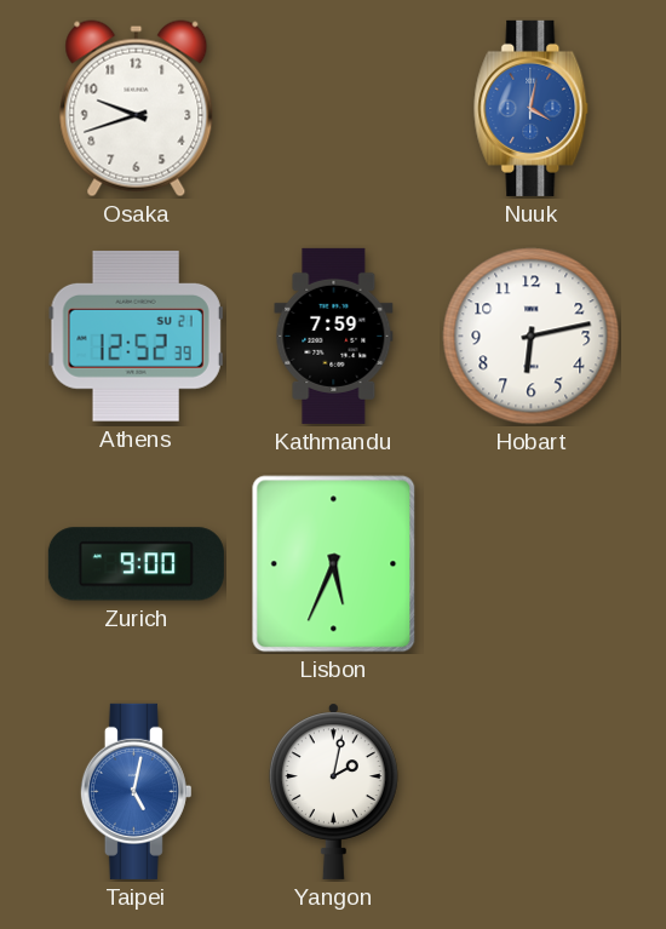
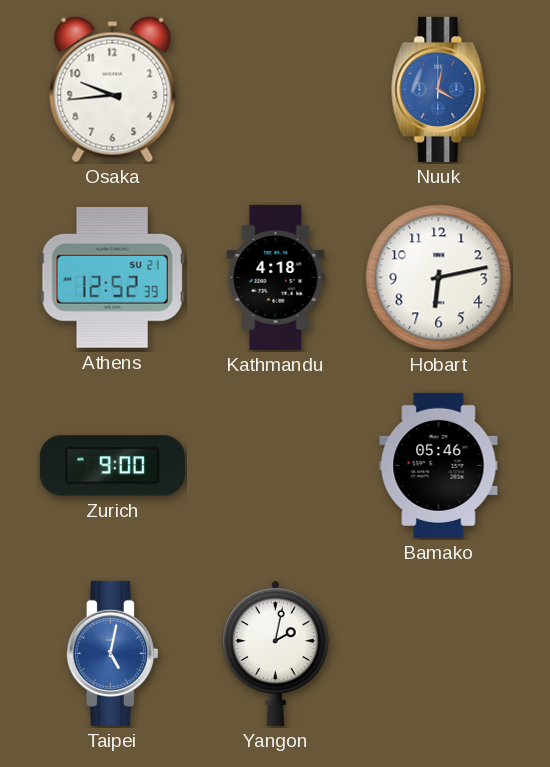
Osaka: 9:42 -> 9:44 (113, 90)
Kathmandu: 7:59 -> 4:18 (276, 277)
Lisbon: 5:34 -> none (334, 564)
Bamako: none -> 05:46 (439, 465)
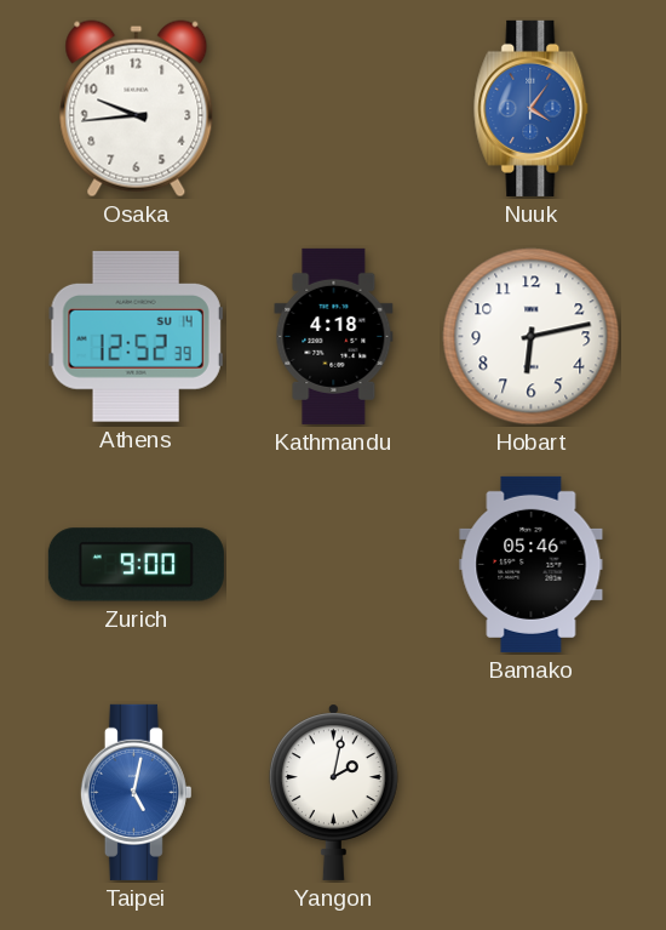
Nuuk: 4:02 -> 4:06 (532, 108)
Athens date: SU 21 -> SU 14 (136, 337)
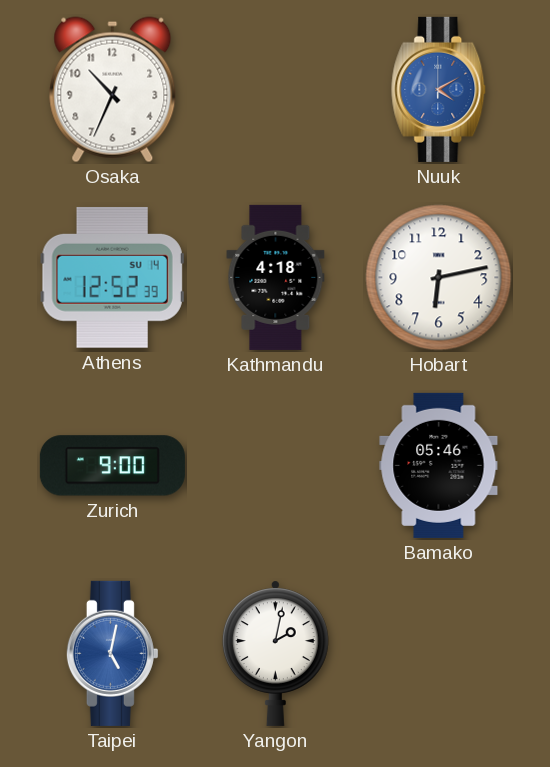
Osaka: 9:44 -> 10:34 (113, 90)
Nuuk: 4:06 -> 4:10 (439, 89)
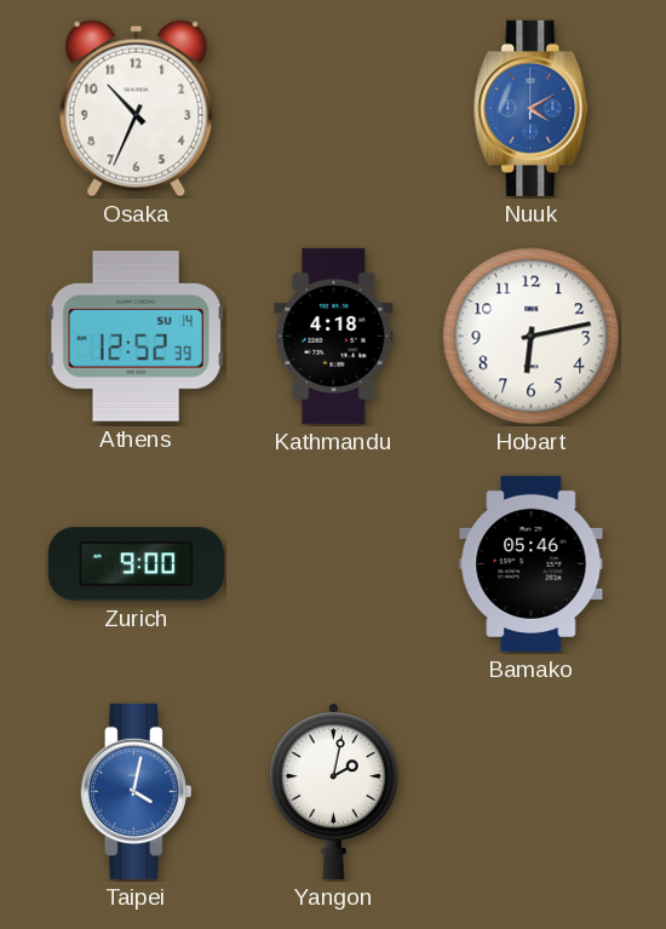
Taipei: 5:02 -> 4:02 (136, 791)
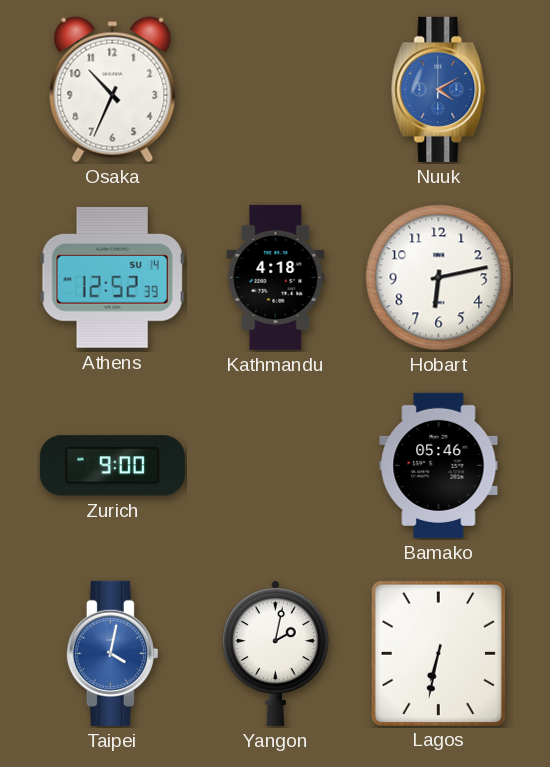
Lagos: none -> 6:32 (438, 653)
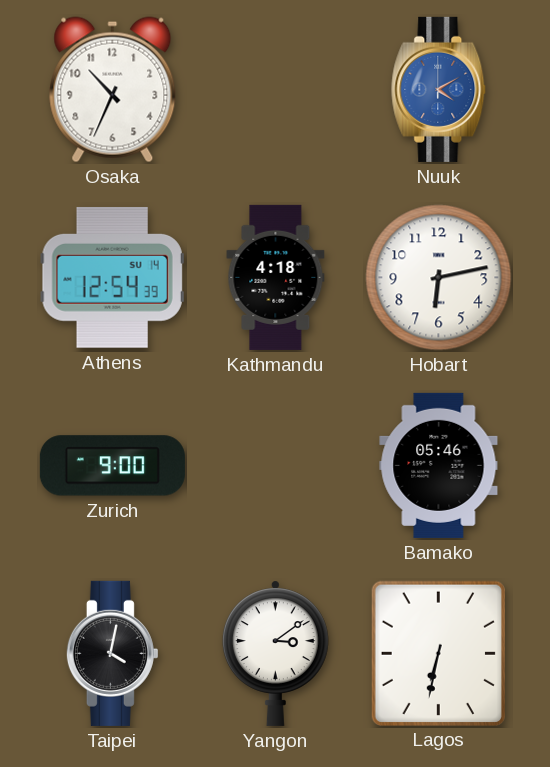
Athens: 12:52 -> 12:54 (112, 278)
Taipei dial: blue -> black (112, 653)
Yangon: 2:02 -> 3:09 (275, 653)
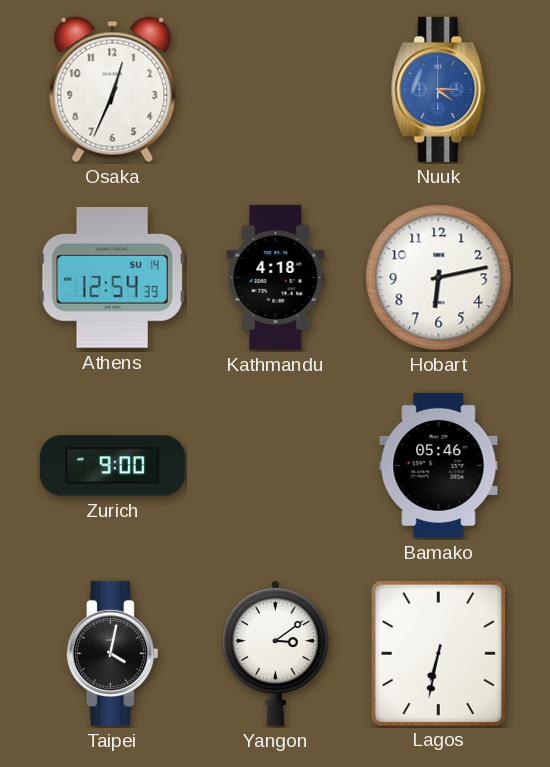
Osaka: 10:34 -> 12:34 (113, 90)
Nuuk: 4:10 -> 4:15 (439, 89)
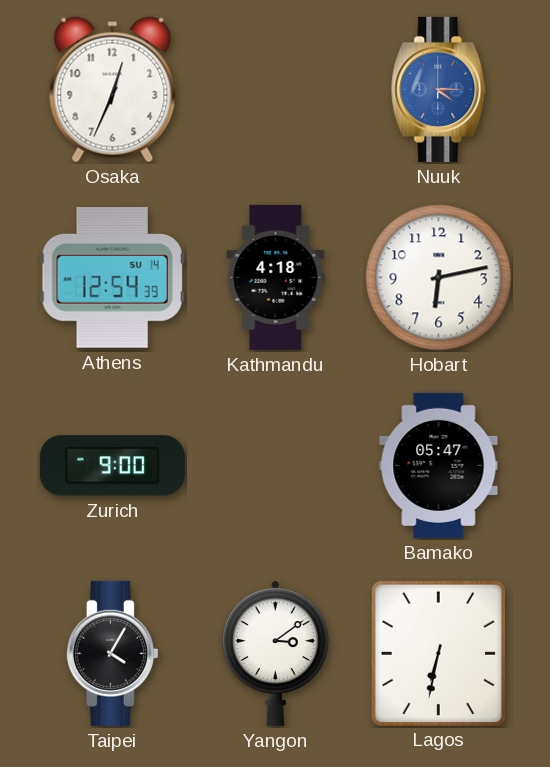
Bamako: 05:46 -> 05:47 (439, 465)
Taipei: 4:02 -> 4:05 (112, 653)
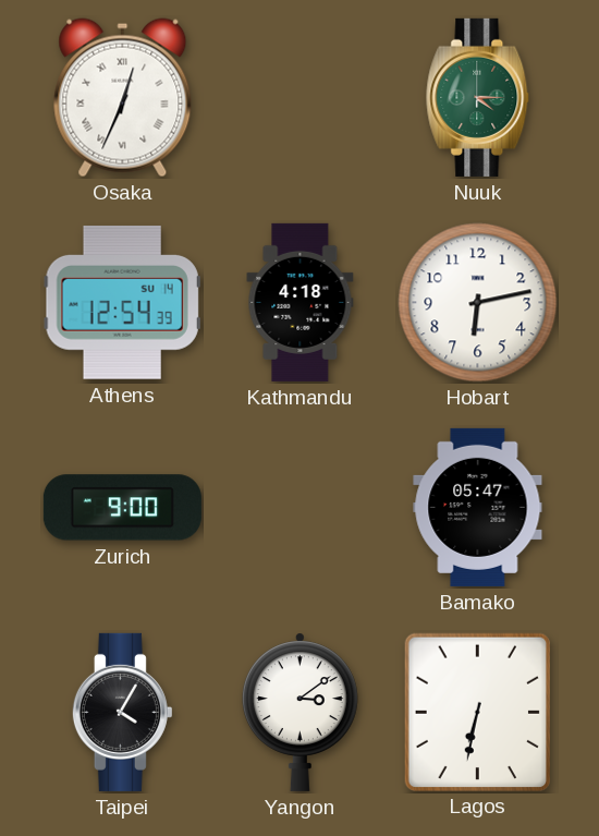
Osaka numerals: Arabic -> Roman (123, 98)
Nuuk dial: blue -> green (478, 97)
